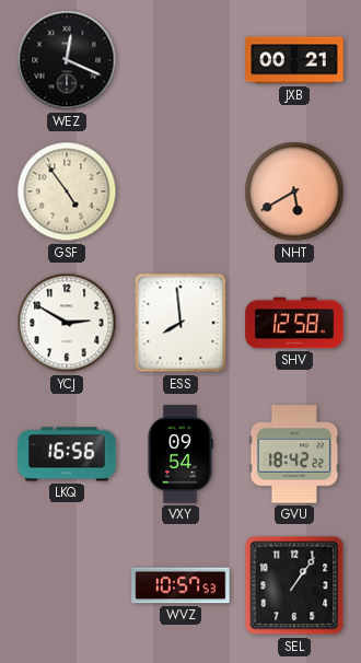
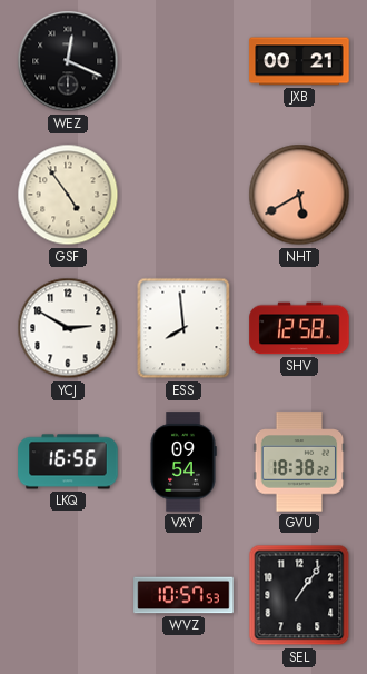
GVU: 18:42 -> 18:38 (299, 462)
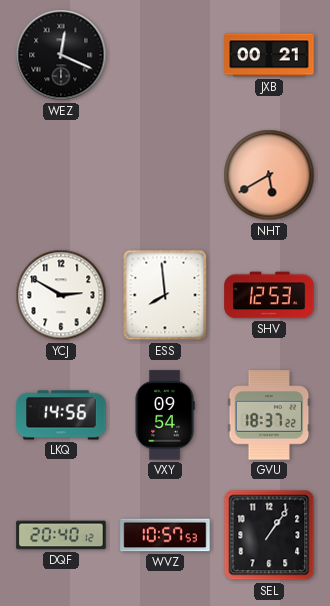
GSF: 4:54 -> none (68, 195)
SHV: 12:58 -> 12:53 (269, 295)
LKQ: 16:56 -> 14:56 (61, 415)
GVU: 18:38 -> 18:37 (269, 415)
DQF: none -> 20:40 (61, 535)
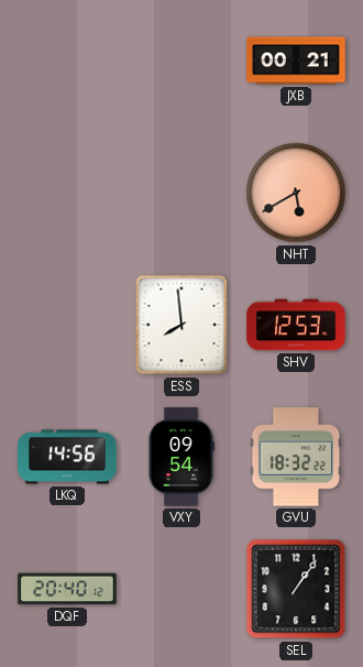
WEZ: 12:19 -> none (61, 55)
YCJ: 2:50 -> none (61, 295)
GVU: 18:37 -> 18:32 (296, 457)
WVZ: 10:57 -> none (165, 535)
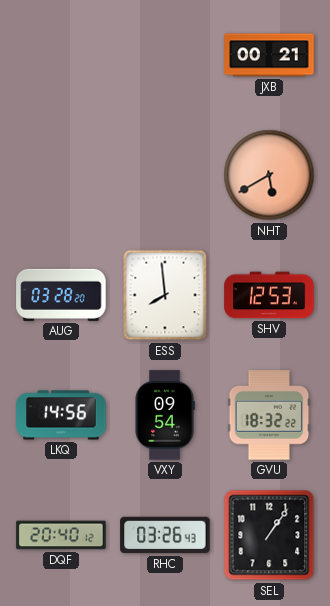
AUG: none -> 03:28 (61, 295)
RHC: none -> 03:26 (165, 535)
